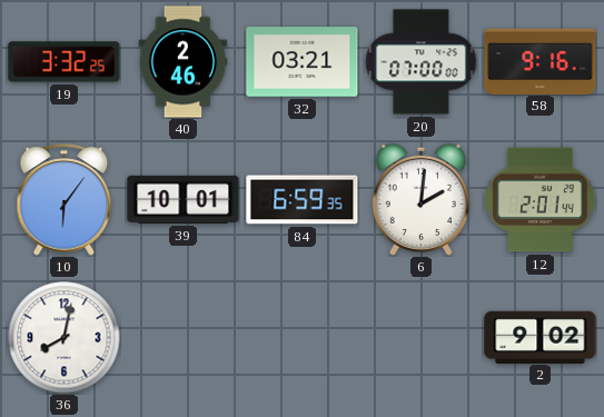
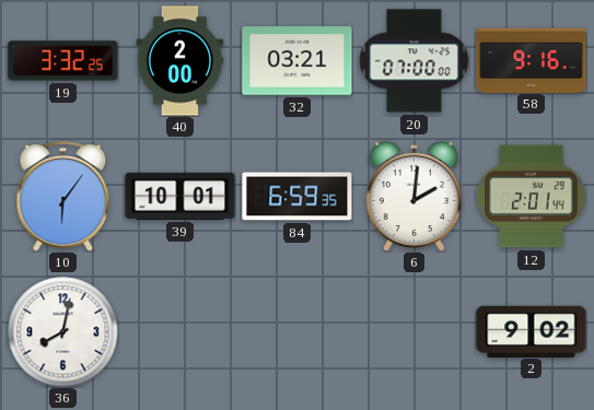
40: 2:46 -> 2:00 (180, 61)
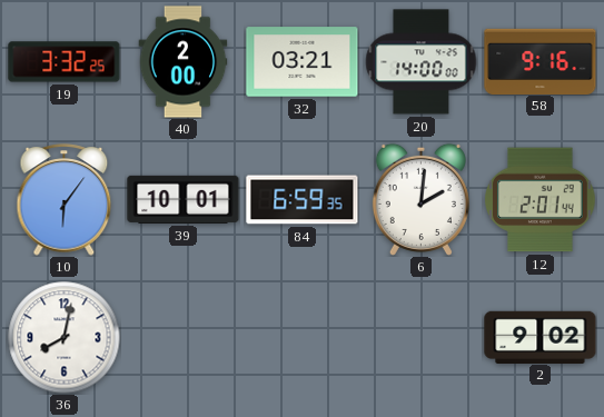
20: 07:00 -> 14:00 (422, 62)
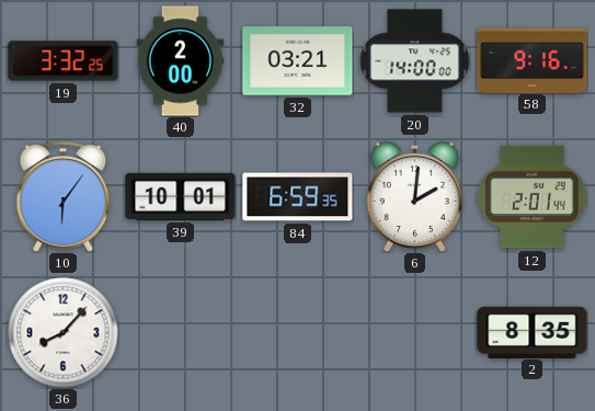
36: 8:02 -> 8:07 (64, 333)
2: 9:02 -> 8:35 (533, 332)
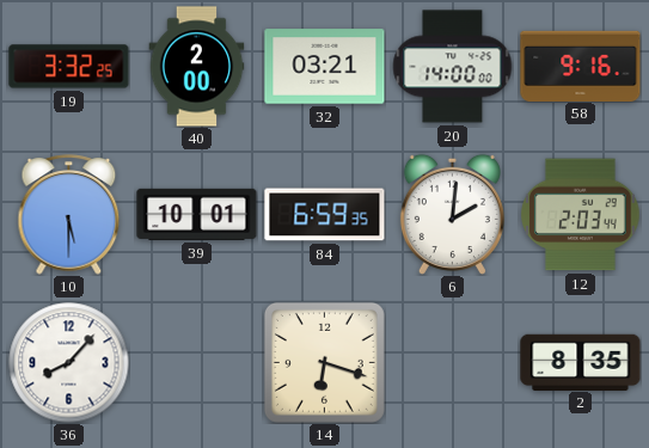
10: 6:06 -> 5:30 (69, 215)
12: 2:01 -> 2:03 (581, 215)
14: none -> 6:18 (324, 362)
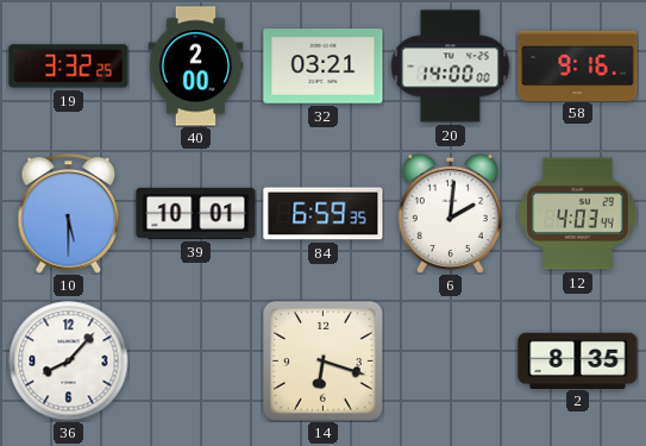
12: 2:03 -> 4:03 (578, 214)
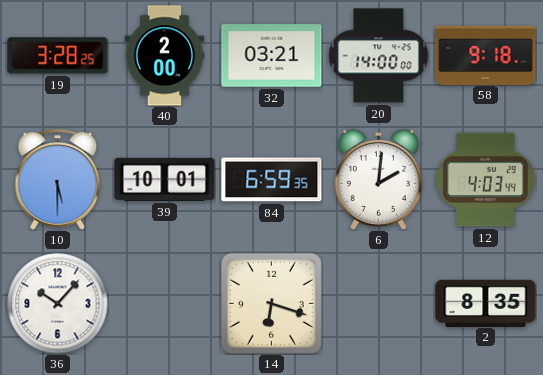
19: 3:32 -> 3:28 (58, 56)
58: 9:16 -> 9:18 (486, 55)
36: 8:07 -> 10:07 (58, 304)
